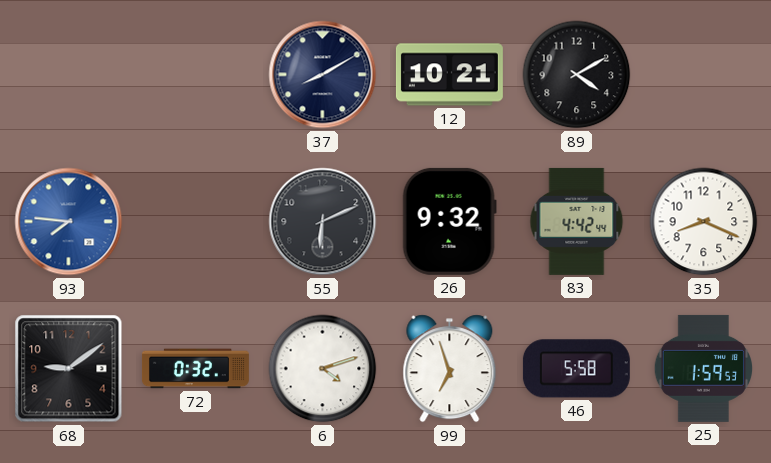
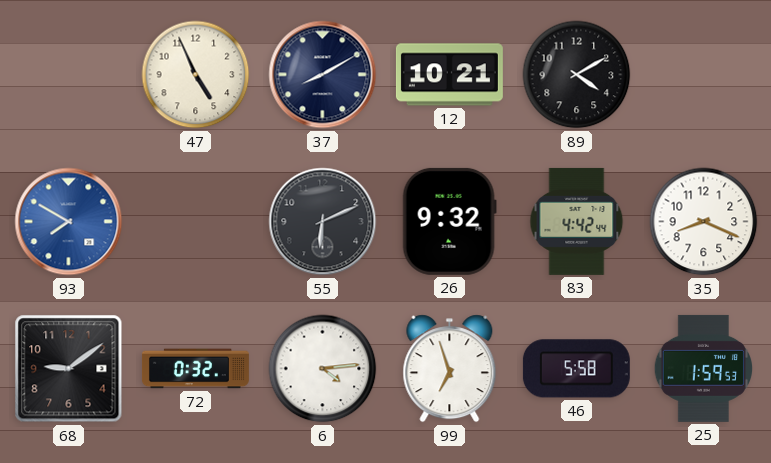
47: none -> 4:56 (196, 75)
93: 7:46 -> 7:50 (69, 222)
6: 4:12 -> 4:14 (323, 369)
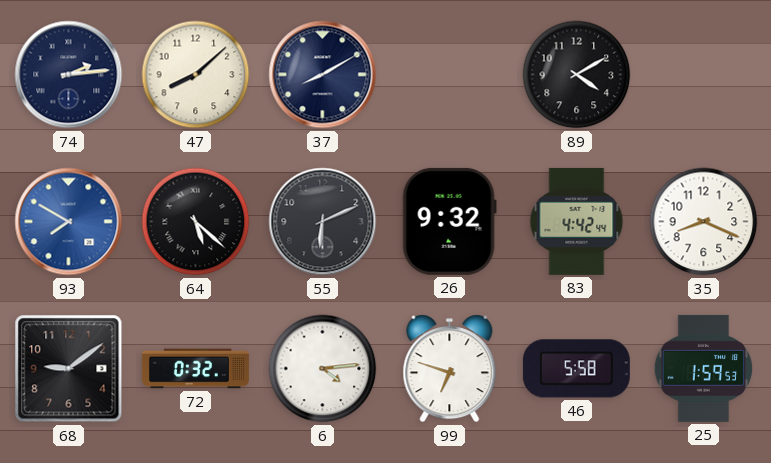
74: none -> 2:14 (69, 75)
47: 4:56 -> 8:08 (196, 75)
12: 10:21 -> none (449, 75)
64: none -> 5:22 (196, 222)
99: 6:57 -> 6:48 (450, 369)
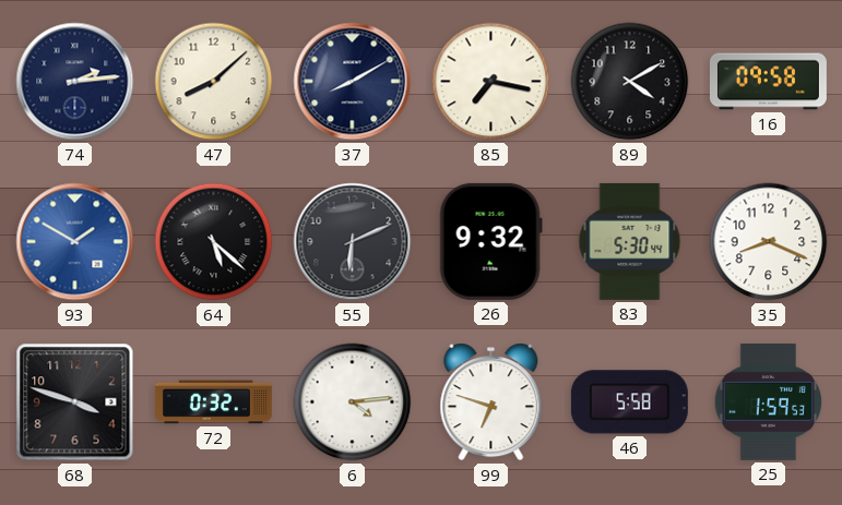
85: none -> 7:17 (491, 82)
16: none -> 09:58 (768, 82)
93: 7:50 -> 1:50 (75, 242)
83: 4:42 -> 5:30 (630, 241)
68: 9:09 -> 3:48 (75, 402)
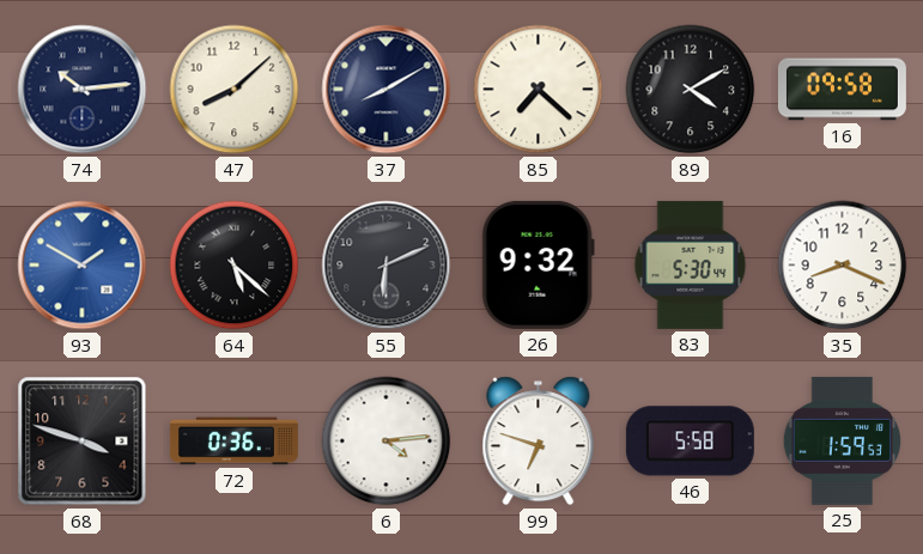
74: 2:14 -> 10:14 (83, 90)
85: 7:17 -> 7:22 (539, 90)
72: 0:32 -> 0:36 (233, 442)
